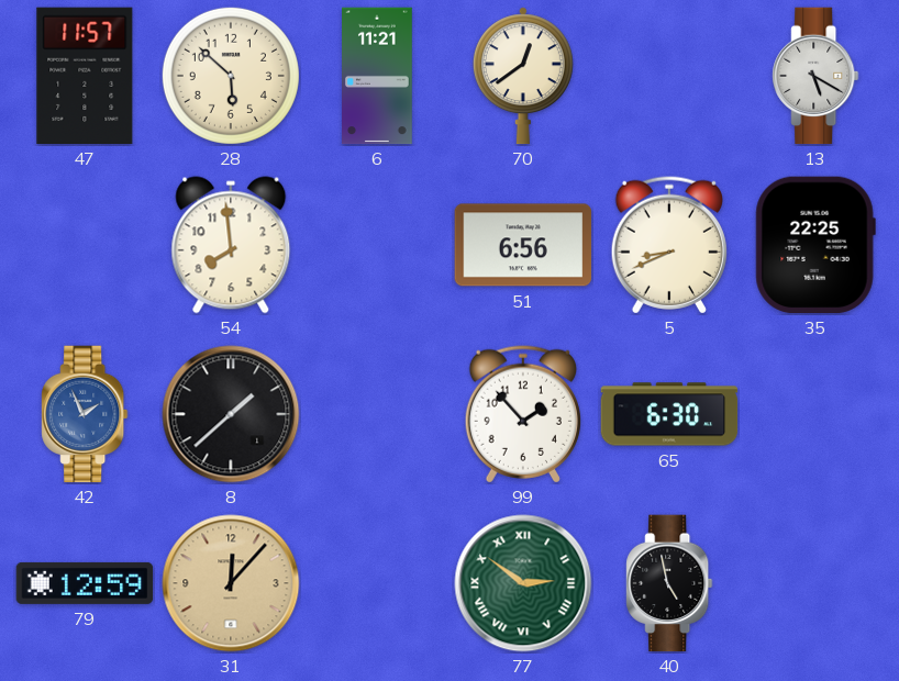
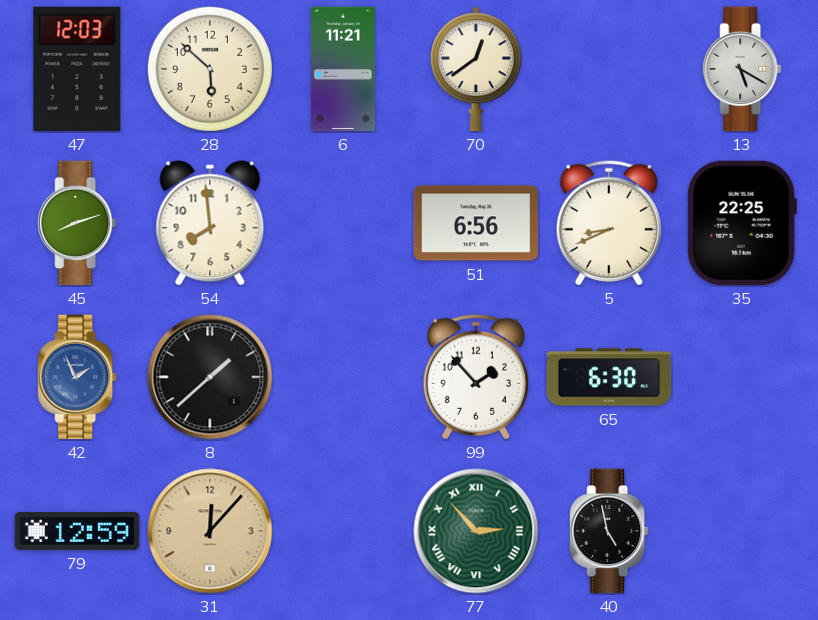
47: 11:57 -> 12:03 (77, 69)
45: none -> 8:12 (77, 223)
77: 2:51 -> 2:53 (476, 531)
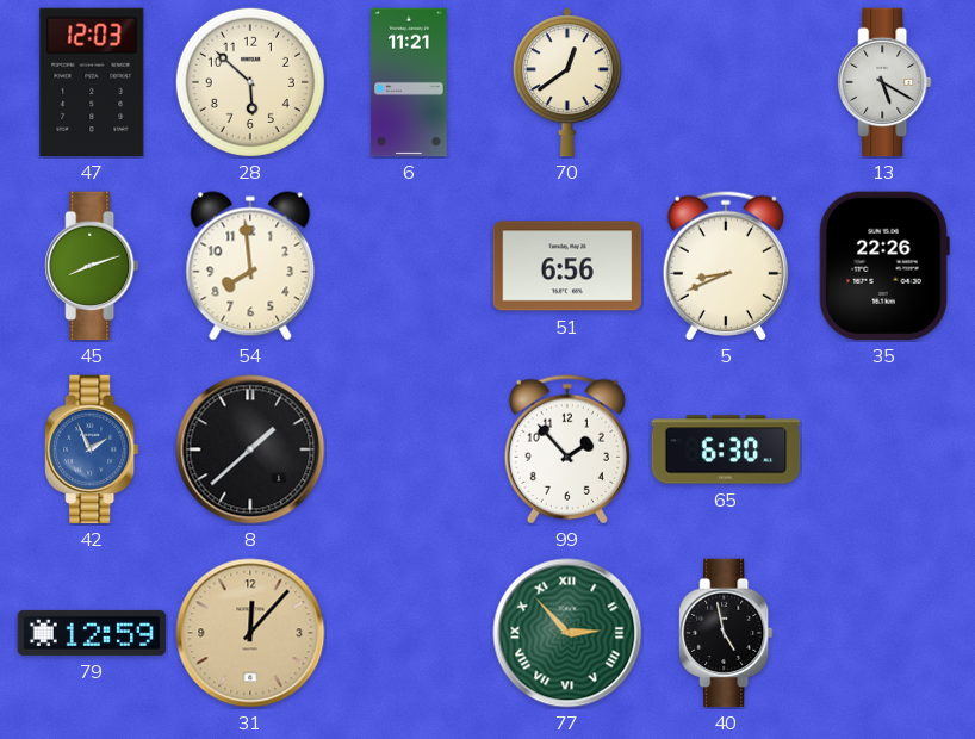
35: 22:25 -> 22:26 (884, 266)
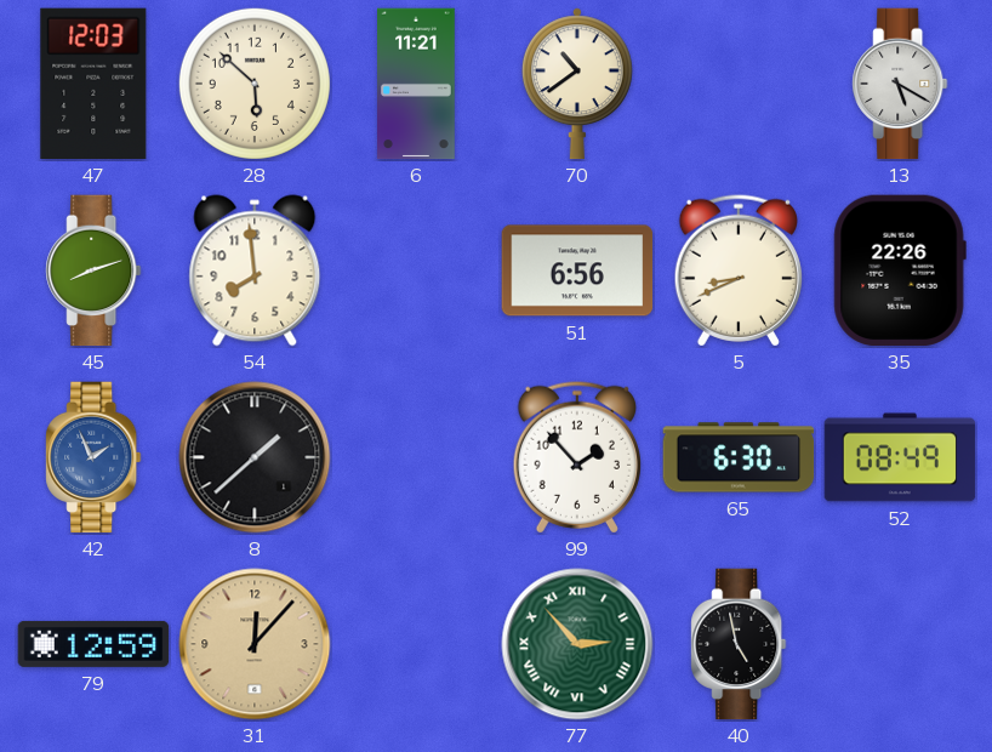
70: 12:39 -> 10:39 (577, 84)
52: none -> 08:49 (900, 457)
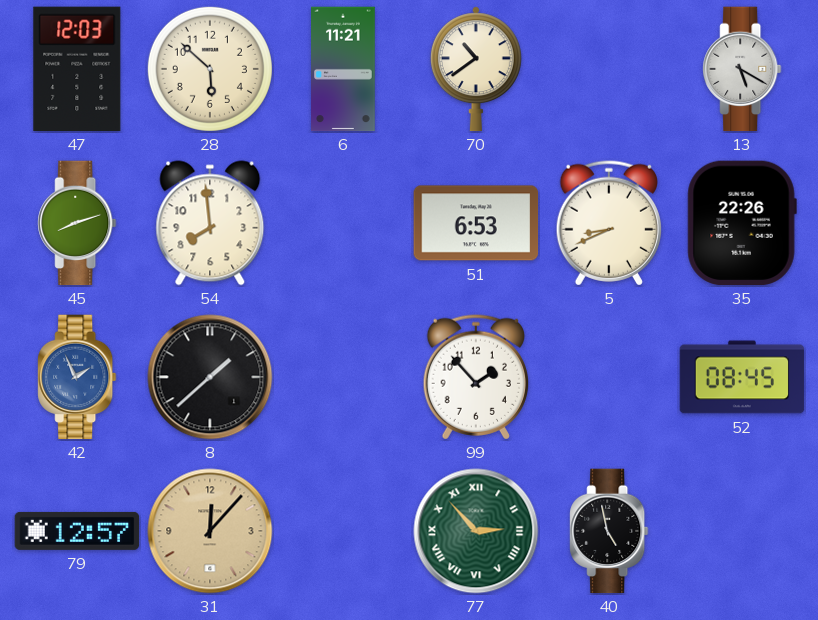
51: 6:56 -> 6:53 (476, 223)
65: 6:30 -> none (739, 457)
52: 08:49 -> 08:45 (742, 377)
79: 12:59 -> 12:57 (77, 531)
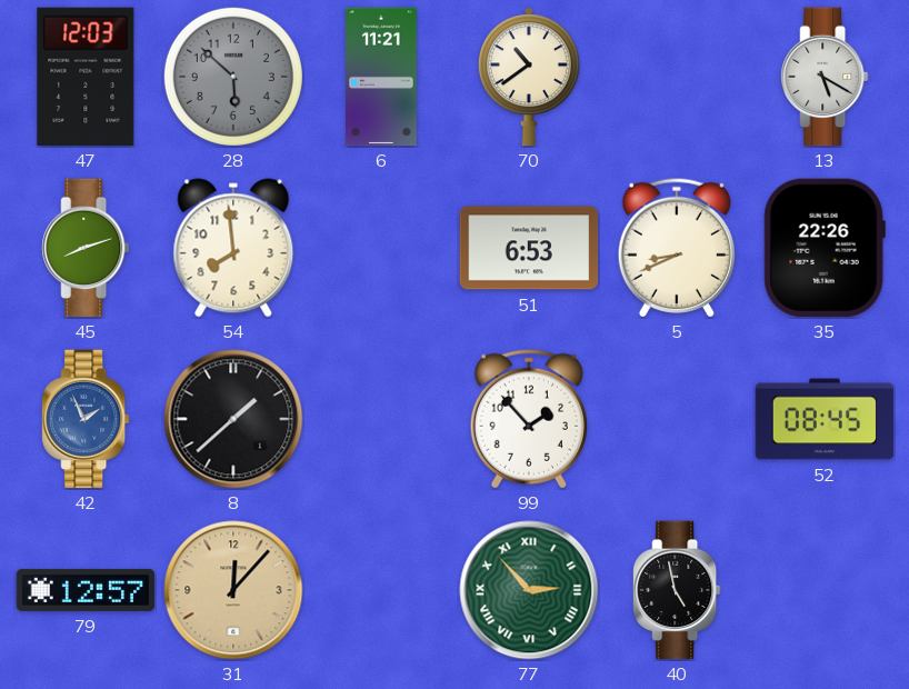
28 dial: cream -> grey (233, 77)
